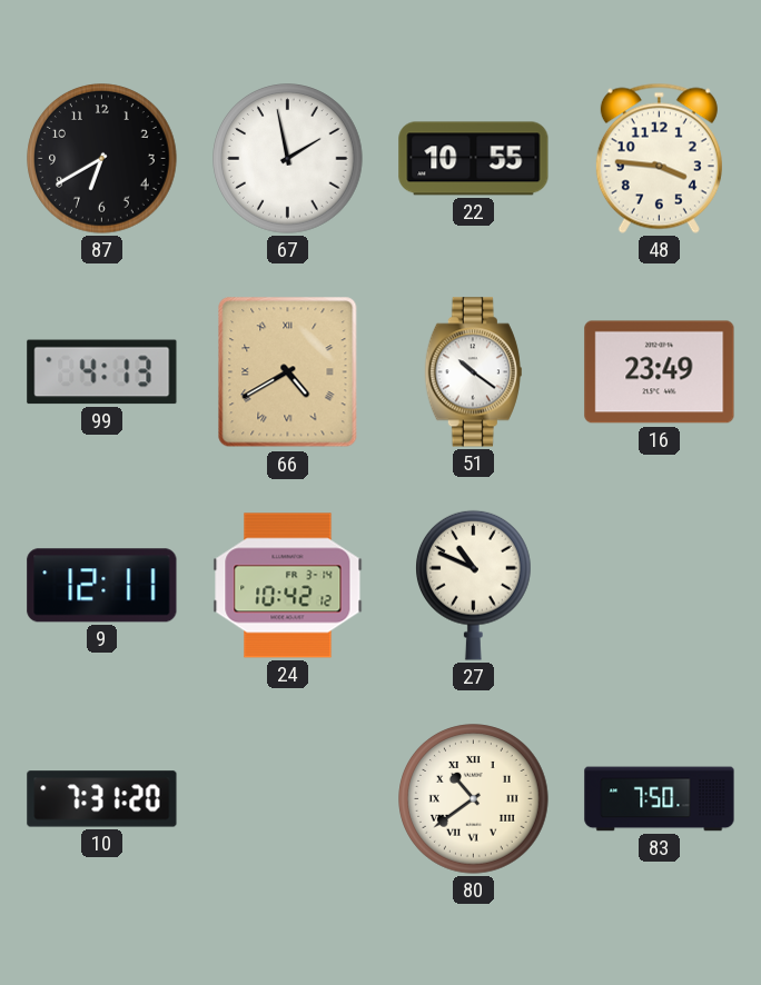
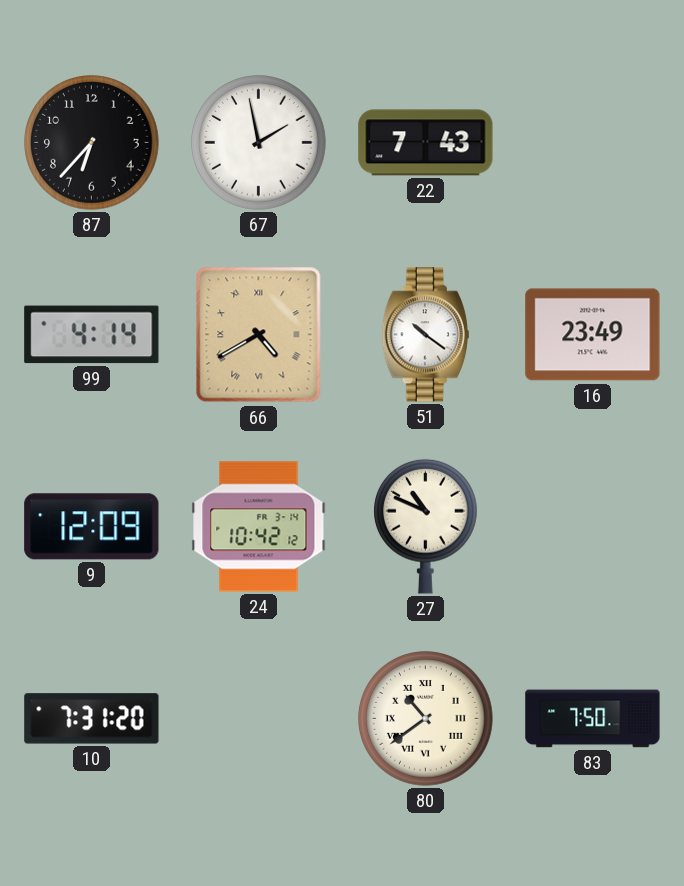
87: 6:40 -> 6:37 (92, 143)
22: 10:55 -> 7:43 (426, 143)
48: 3:46 -> none (659, 158)
99: 4:13 -> 4:14 (92, 335)
9: 12:11 -> 12:09 (92, 527)
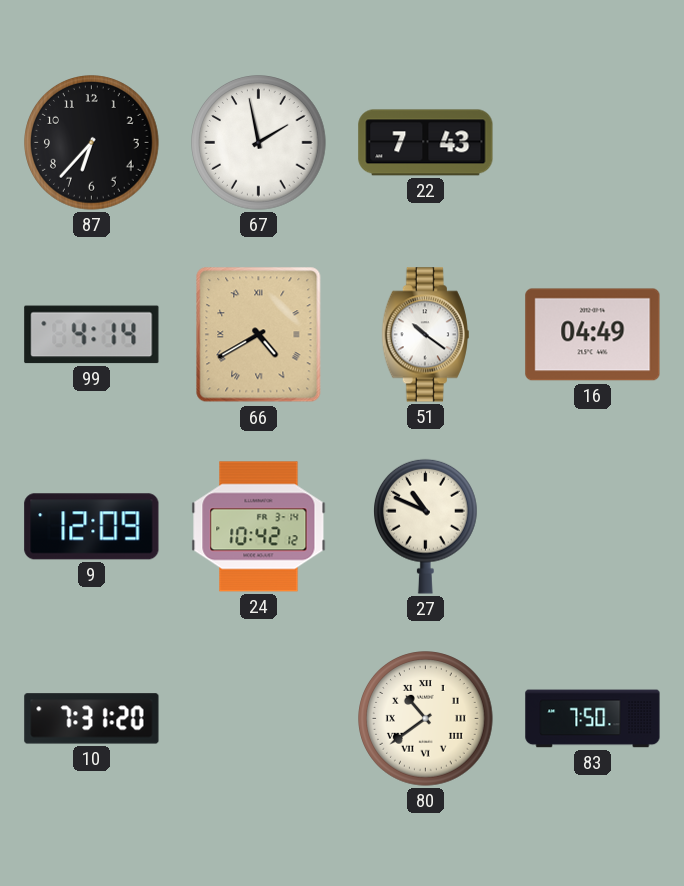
16: 23:49 -> 04:49 (593, 335)
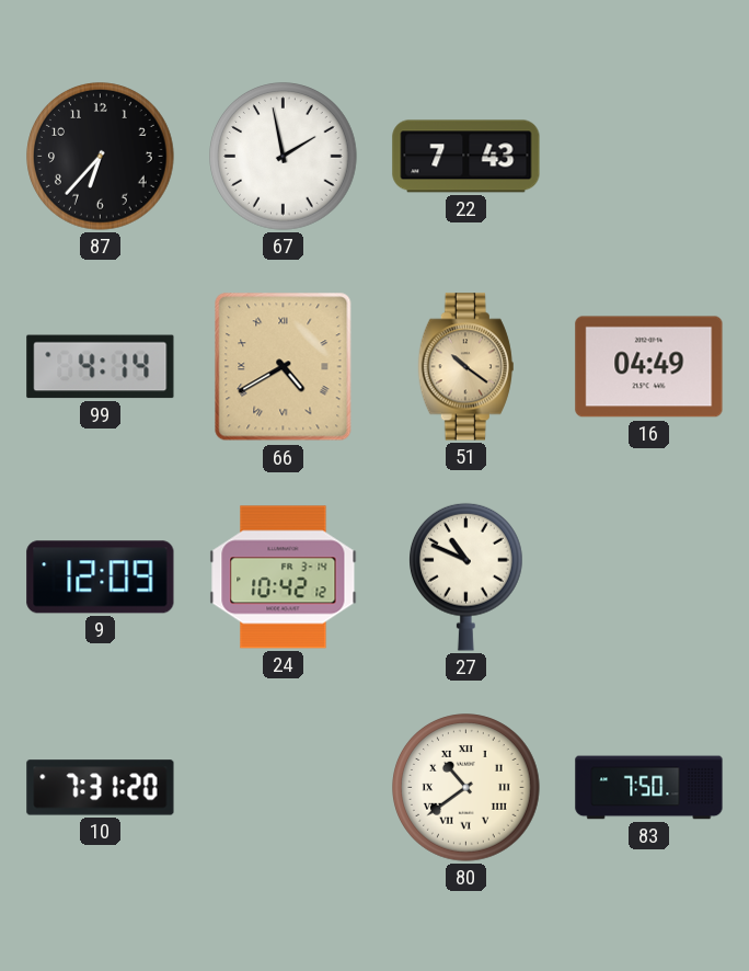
51 dial: white -> champagne (465, 367)
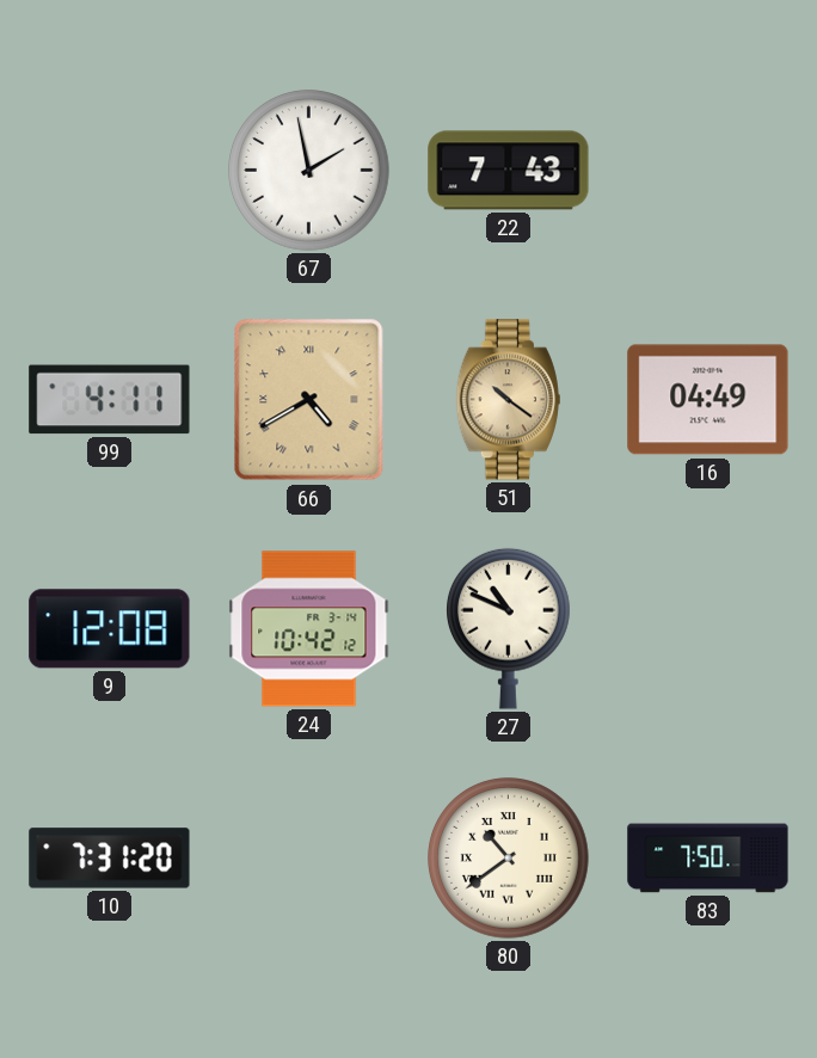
87: 6:37 -> none (101, 157)
99: 4:14 -> 4:11 (110, 400)
9: 12:09 -> 12:08 (110, 629)
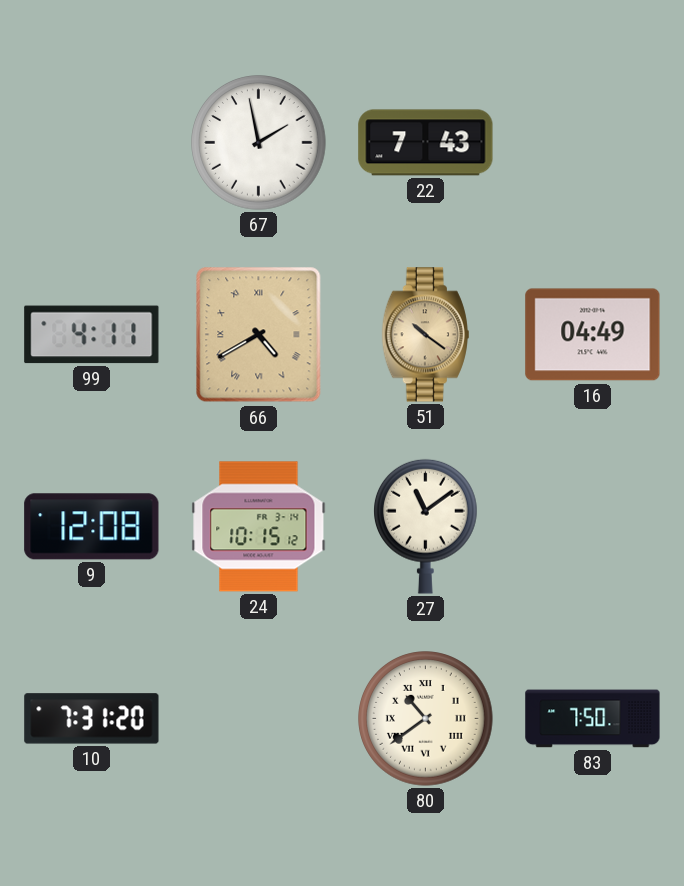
24: 10:42 -> 10:15 (259, 527)
27: 10:49 -> 11:09 (426, 526)
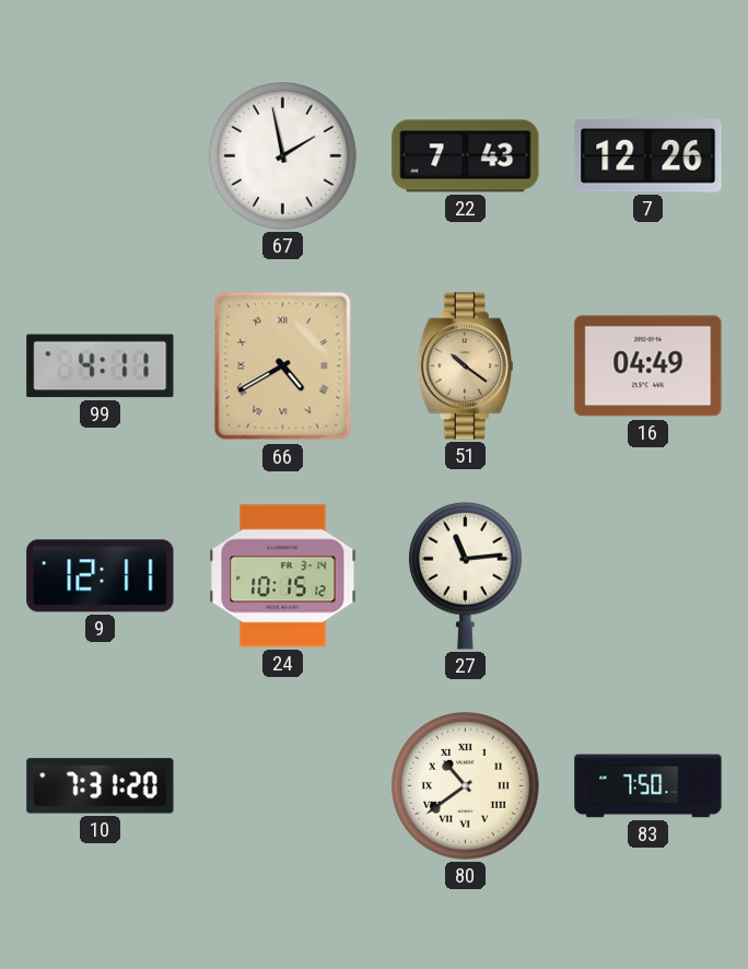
7: none -> 12:26 (648, 156)
9: 12:08 -> 12:11 (101, 576)
27: 11:09 -> 11:14 (466, 575)
